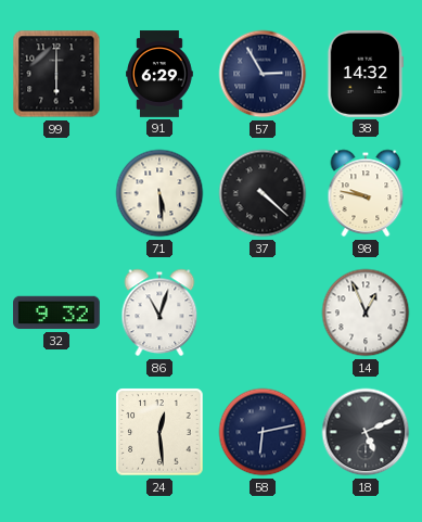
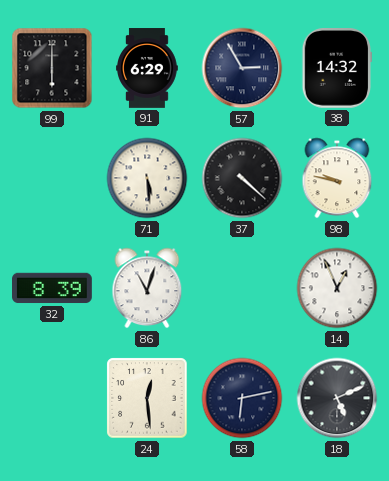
32: 9:32 -> 8:39 (53, 288)
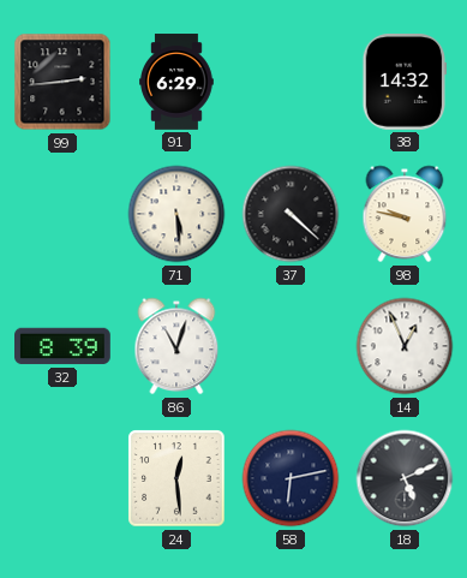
99: 6:00 -> 2:44 (62, 82)
57: 2:55 -> none (242, 68)
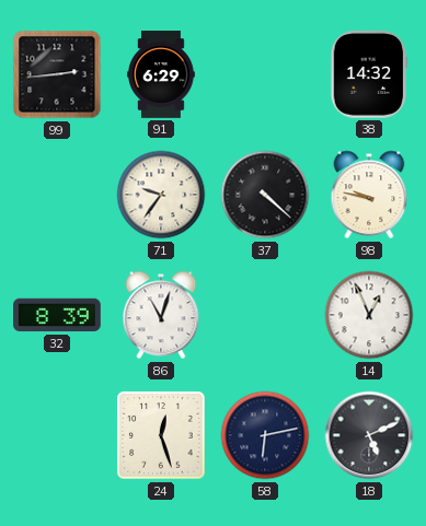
71: 5:29 -> 9:36 (161, 195)
24: 12:29 -> 12:27 (161, 435)
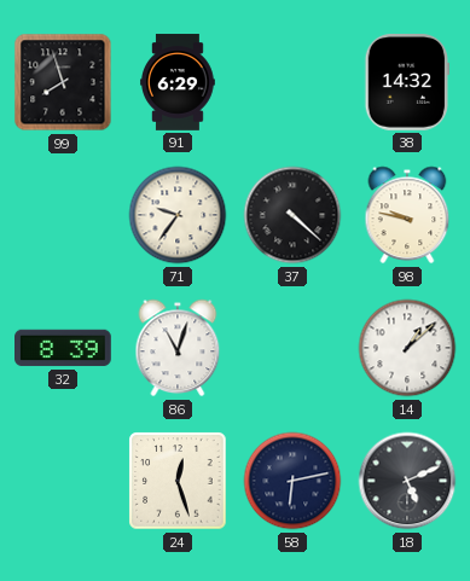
99: 2:44 -> 7:57 (63, 82)
14: 12:56 -> 1:08 (407, 348)
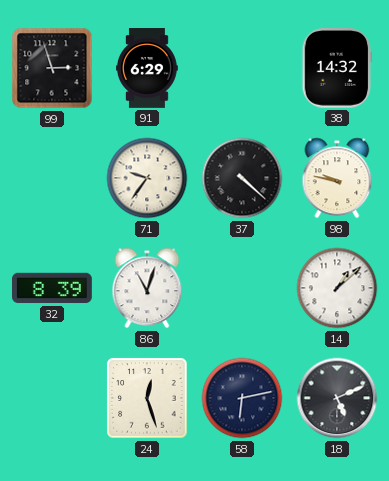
99: 7:57 -> 2:57 (52, 68)
